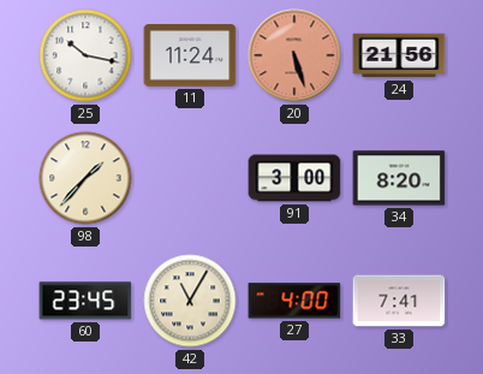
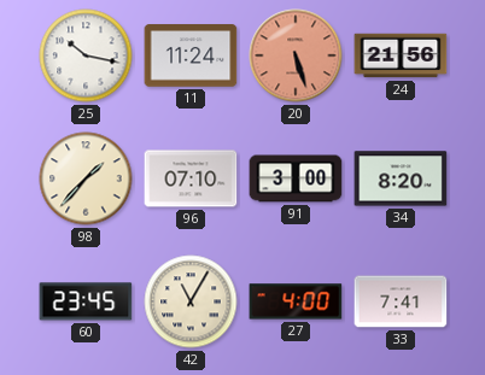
96: none -> 07:10 (191, 178)
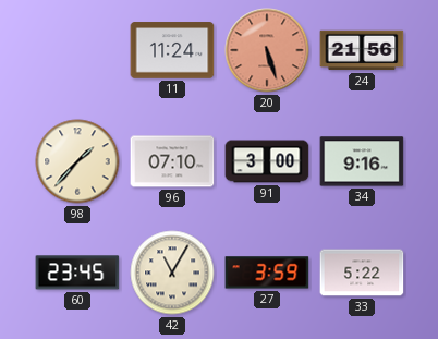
25: 10:17 -> none (86, 55)
34: 8:20 -> 9:16 (362, 161)
27: 4:00 -> 3:59 (267, 273)
33: 7:41 -> 5:22 (362, 273)
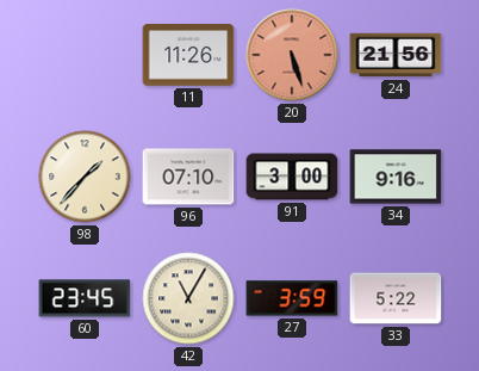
11: 11:24 -> 11:26 (188, 55)
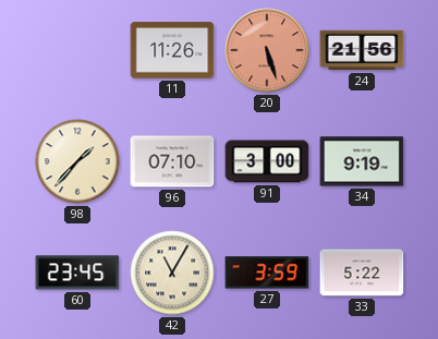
34: 9:16 -> 9:19 (362, 161)
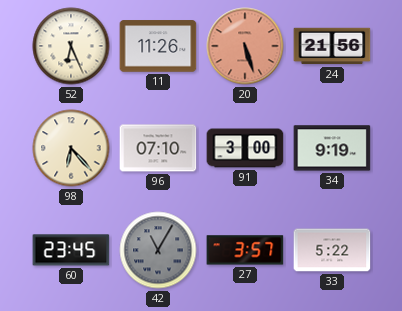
52: none -> 6:26 (71, 46)
98: 1:37 -> 6:23 (71, 148)
42 dial: cream -> grey (158, 250)
27: 3:59 -> 3:57 (245, 250)
